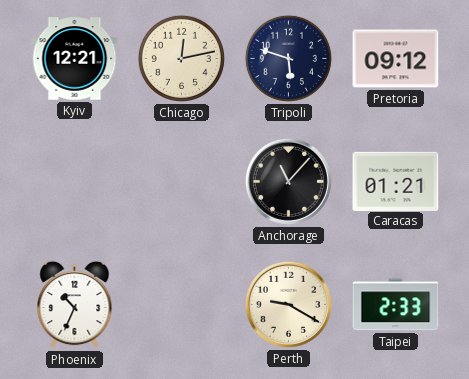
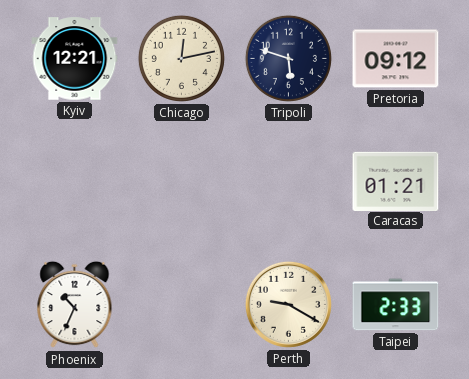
Anchorage: 11:07 -> none (288, 181)
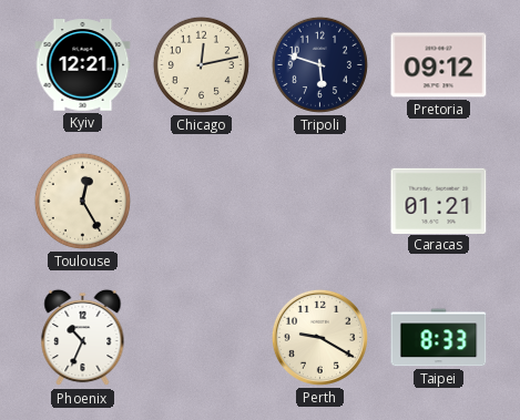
Toulouse: none -> 12:25 (82, 201)
Taipei: 2:33 -> 8:33 (439, 338)
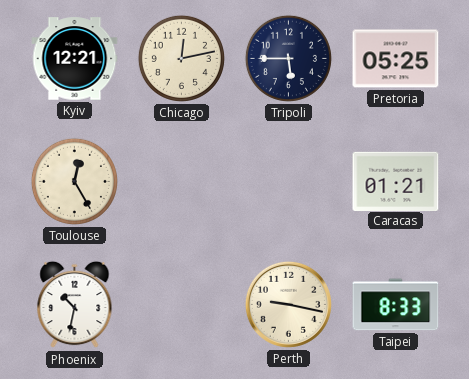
Tripoli: 5:48 -> 5:45 (288, 58)
Pretoria: 09:12 -> 05:25 (396, 59)
Phoenix: 10:34 -> 10:32 (75, 305)
Perth: 9:20 -> 9:17 (288, 304)
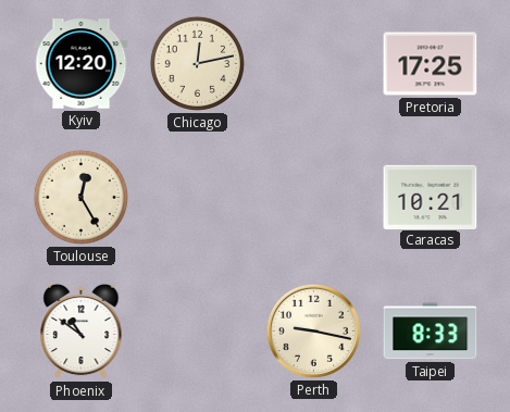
Kyiv: 12:21 -> 12:20 (82, 64)
Tripoli: 5:45 -> none (288, 58)
Pretoria: 05:25 -> 17:25 (431, 64)
Caracas: 01:21 -> 10:21 (431, 197)
Phoenix: 10:32 -> 10:51 (82, 332)
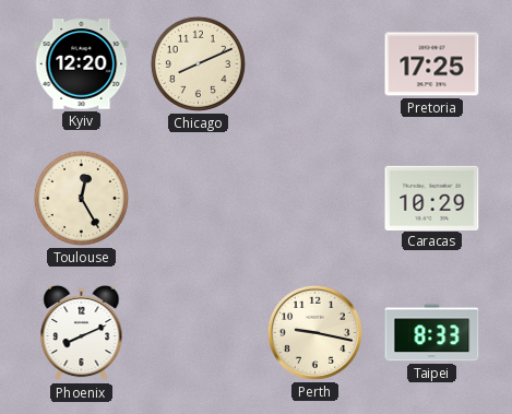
Chicago: 12:13 -> 8:11 (198, 63)
Caracas: 10:21 -> 10:29 (432, 198)
Phoenix: 10:51 -> 8:11 (82, 333)
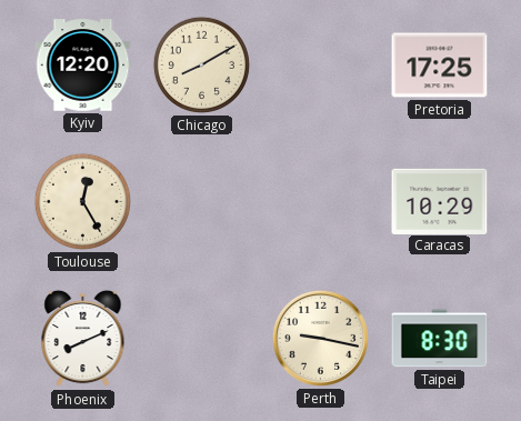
Chicago: 8:11 -> 8:10 (201, 64)
Taipei: 8:33 -> 8:30 (440, 339)
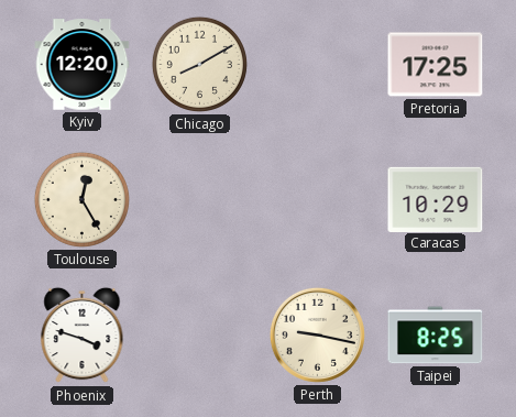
Phoenix: 8:11 -> 3:48 (83, 336)
Taipei: 8:30 -> 8:25 (436, 336)
